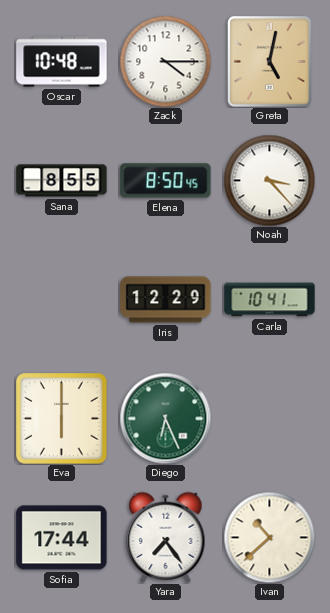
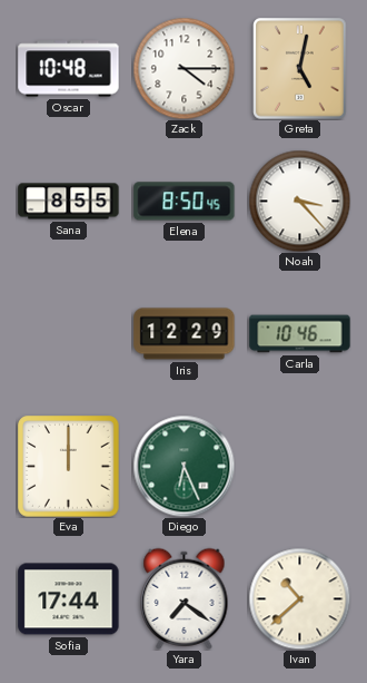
Carla: 10:41 -> 10:46 (300, 334)
Eva: 6:00 -> 12:00 (69, 467)
Yara: 7:24 -> 7:21 (185, 598)
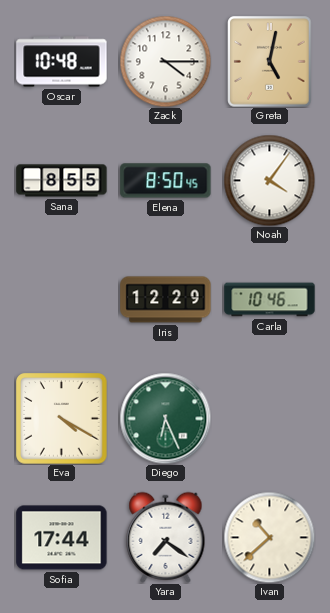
Noah: 3:23 -> 4:06 (269, 180)
Eva: 12:00 -> 4:20 (62, 419)
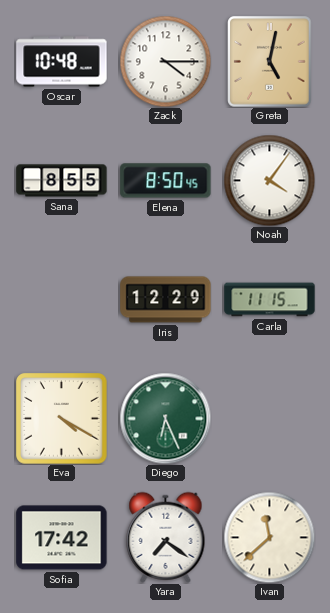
Carla: 10:46 -> 11:15 (270, 300)
Sofia: 17:44 -> 17:42 (62, 538)
Ivan: 10:38 -> 11:38 (269, 537)
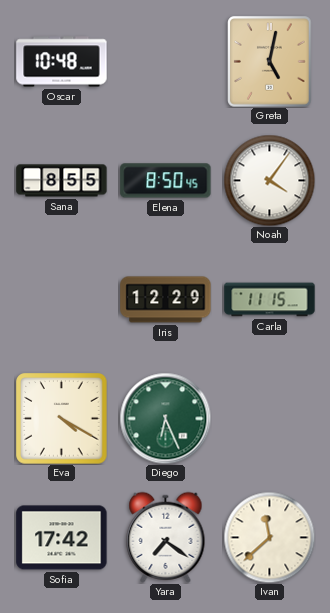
Zack: 4:15 -> none (165, 61)
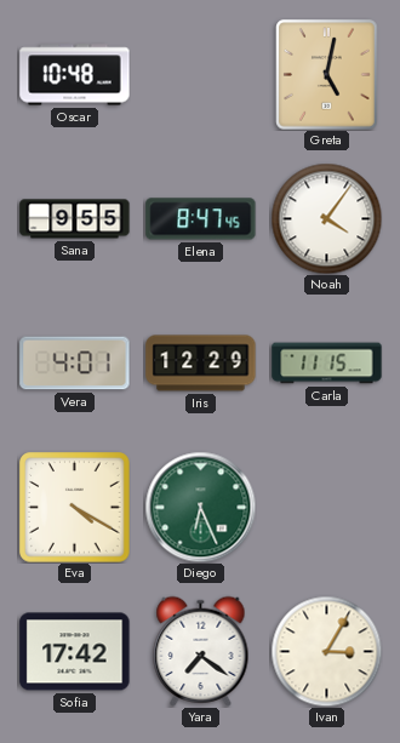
Sana: 8:55 -> 9:55 (75, 219)
Elena: 8:50 -> 8:47 (201, 219)
Vera: none -> 4:01 (75, 364)
Ivan: 11:38 -> 3:05 (326, 651)
